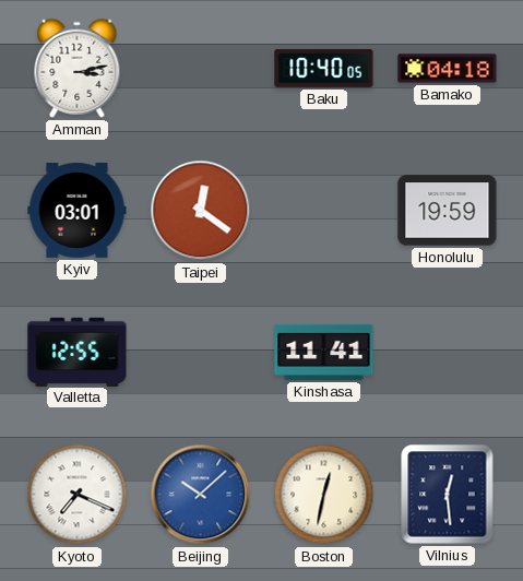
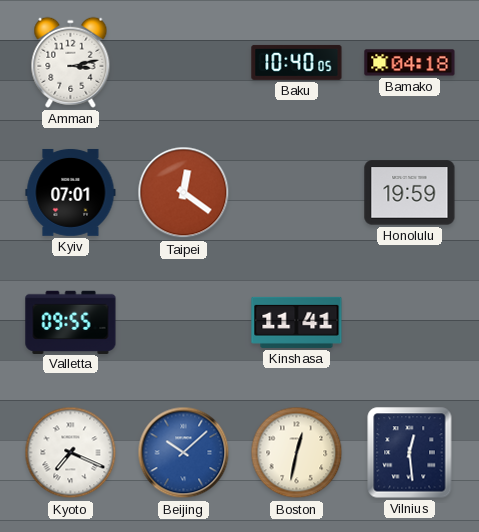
Kyiv: 03:01 -> 07:01 (71, 192)
Valletta: 12:55 -> 09:55 (71, 322)
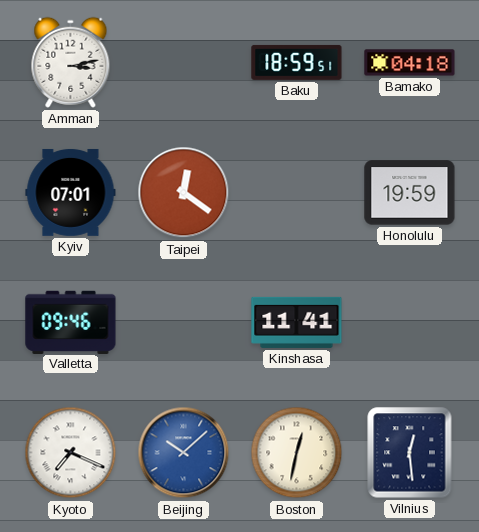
Baku: 10:40 -> 18:59 (297, 62)
Valletta: 09:55 -> 09:46 (71, 322)
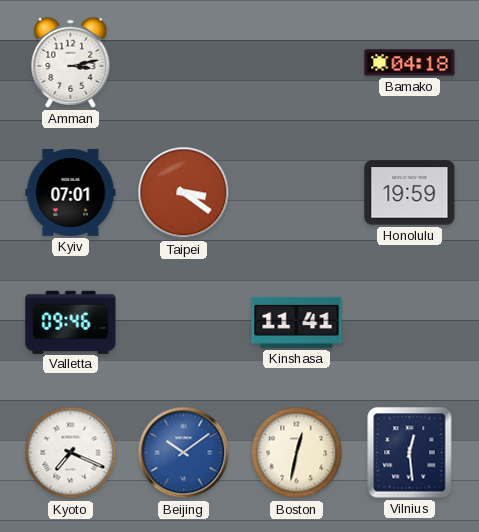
Baku: 18:59 -> none (297, 62)
Taipei: 12:21 -> 3:21 (184, 193)
Beijing: 10:08 -> 10:09 (184, 453)
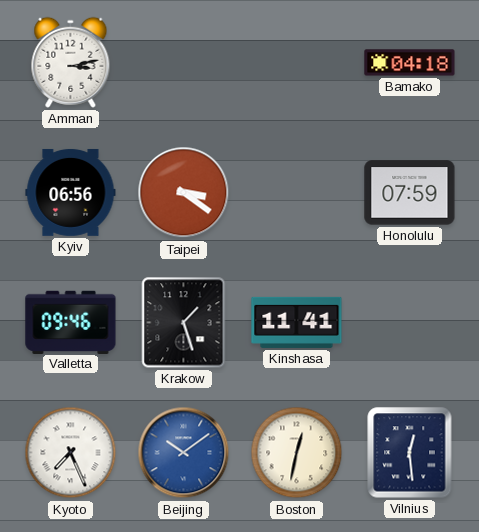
Kyiv: 07:01 -> 06:56 (71, 192)
Honolulu: 19:59 -> 07:59 (410, 193)
Krakow: none -> 1:27 (184, 323)
Kyoto: 7:19 -> 7:26 (71, 453)
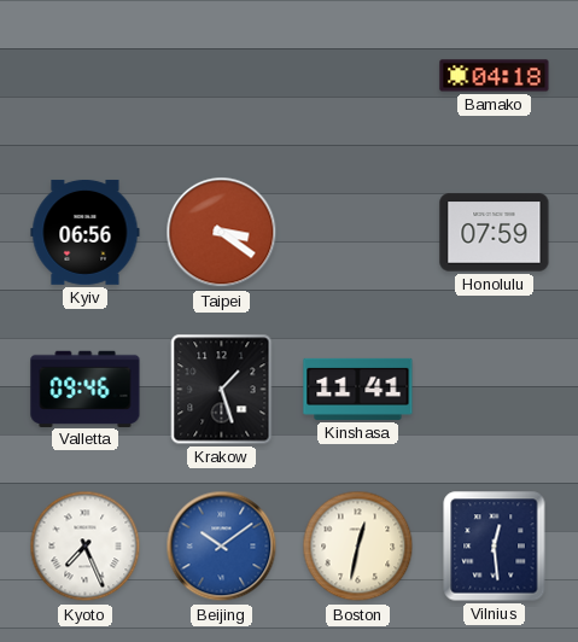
Amman: 3:13 -> none (71, 62)
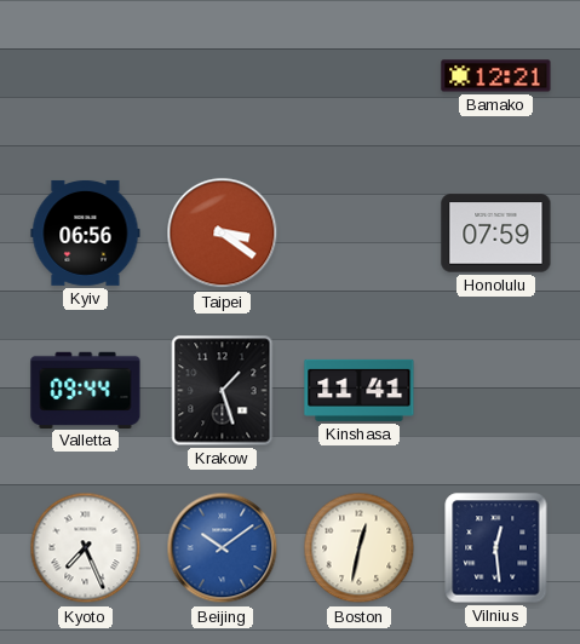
Bamako: 04:18 -> 12:21 (496, 76)
Valletta: 09:46 -> 09:44 (86, 390)
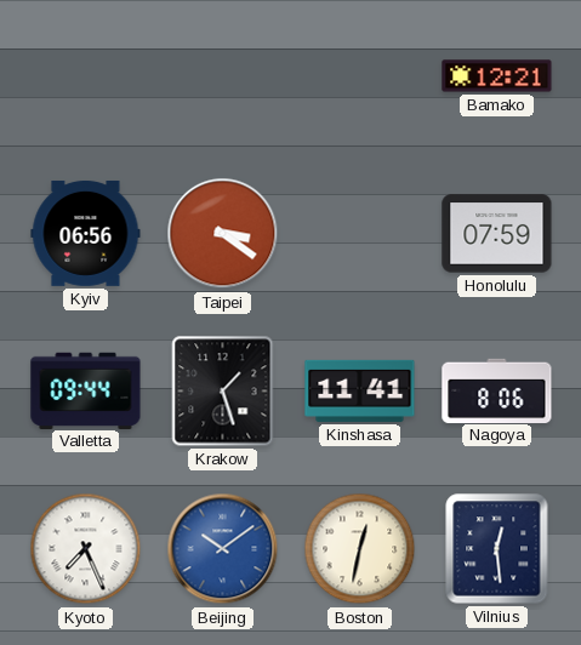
Nagoya: none -> 8:06 (497, 390)
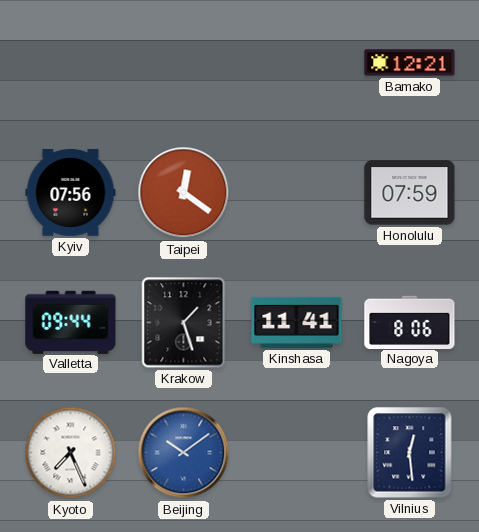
Kyiv: 06:56 -> 07:56 (71, 192)
Taipei: 3:21 -> 12:21 (184, 193)
Boston: 12:32 -> none (360, 549)
